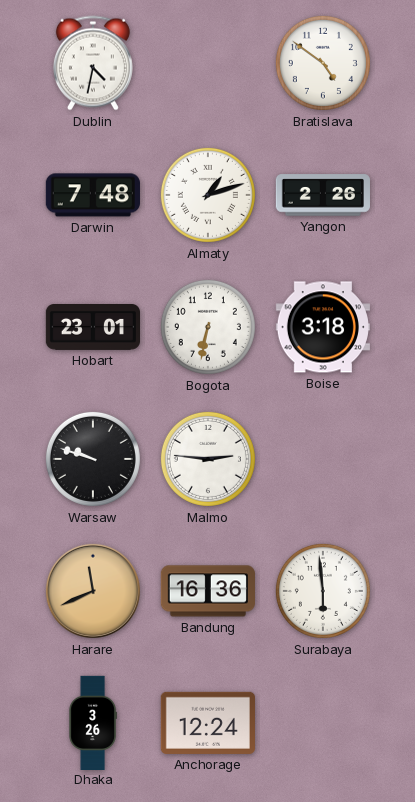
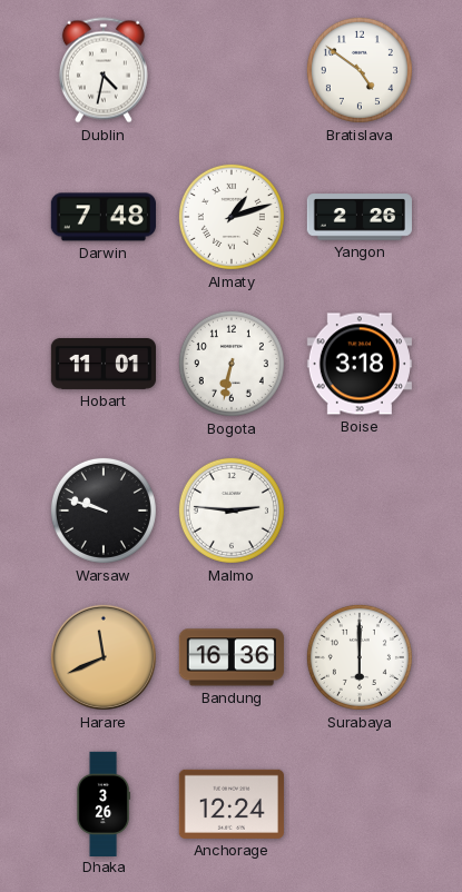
Hobart: 23:01 -> 11:01 (102, 365)
Surabaya: 5:59 -> 6:00 (360, 657)
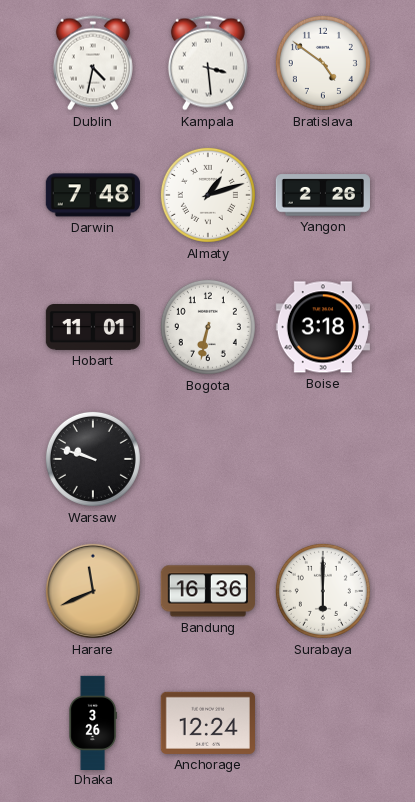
Kampala: none -> 3:29 (208, 63)
Malmo: 2:46 -> none (232, 511)
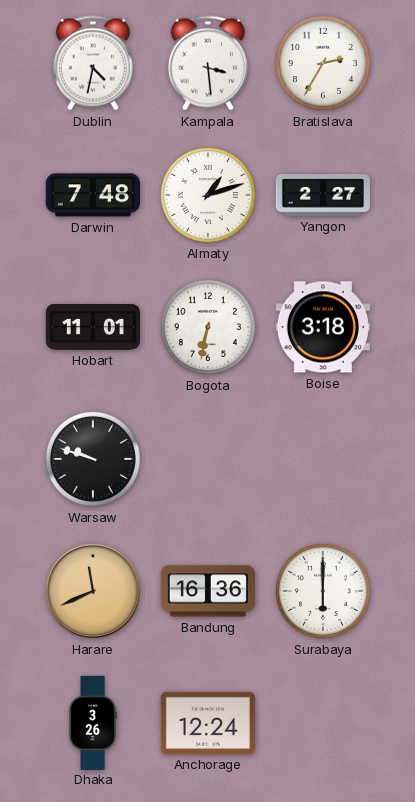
Bratislava: 4:51 -> 2:35 (323, 63)
Yangon: 2:26 -> 2:27 (323, 195)
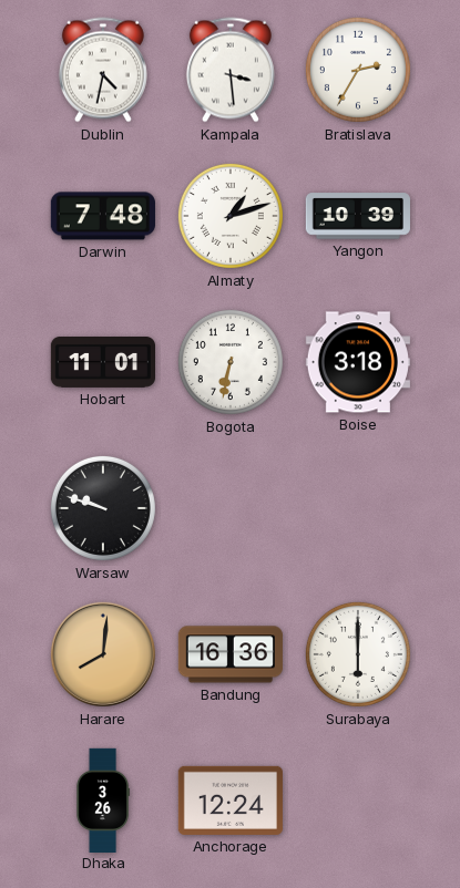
Yangon: 2:27 -> 10:39 (358, 216)
Harare: 11:41 -> 8:01 (103, 654)
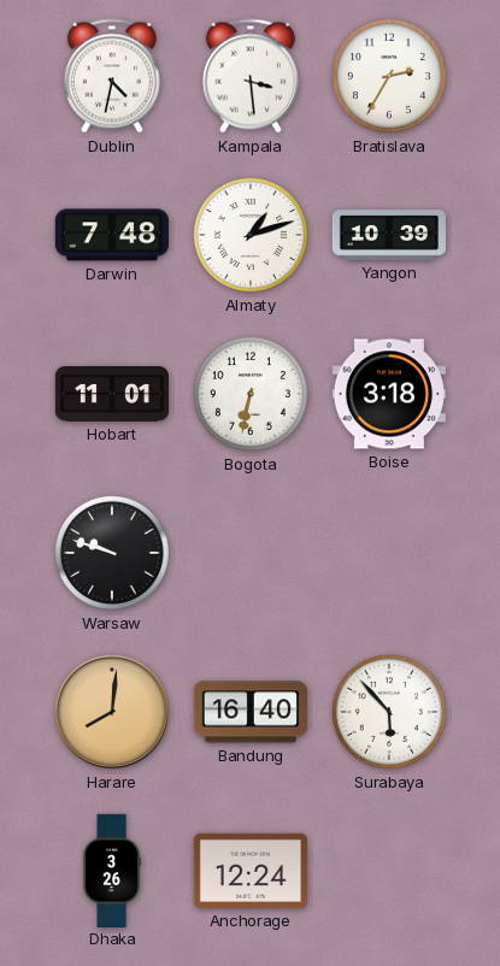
Bandung: 16:36 -> 16:40 (251, 712)
Surabaya: 6:00 -> 5:53 (389, 712)
